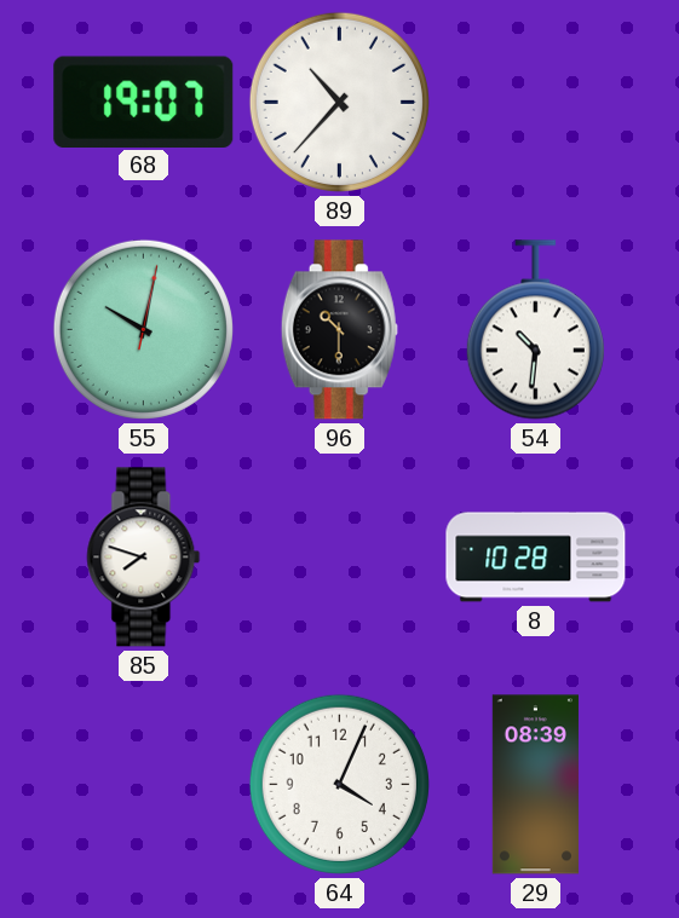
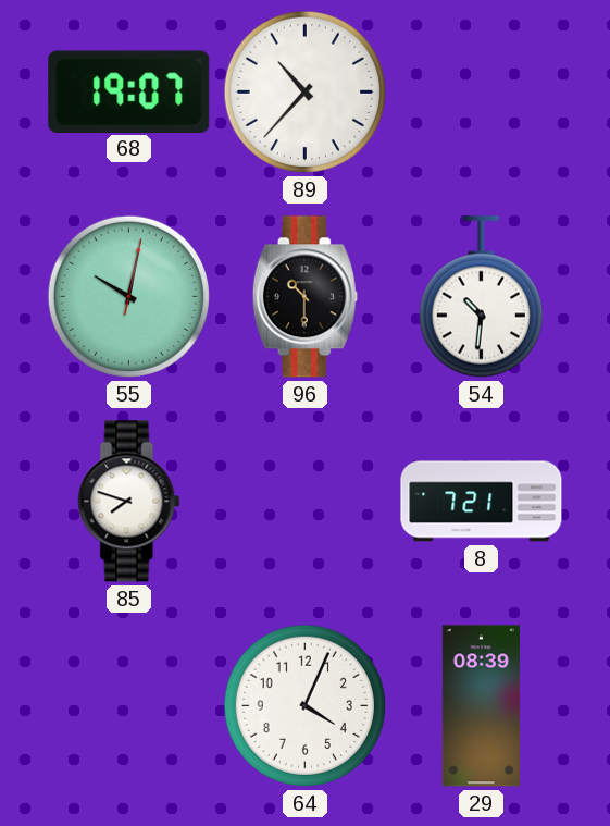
8: 10:28 -> 7:21 (482, 502)
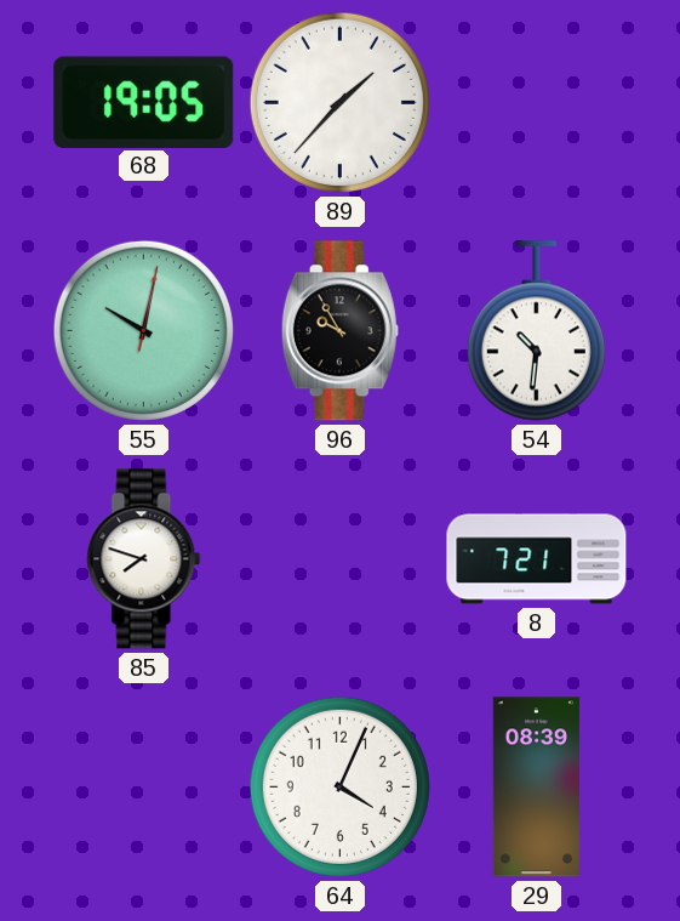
68: 19:07 -> 19:05 (144, 102)
89: 10:37 -> 1:37 (339, 102)
96: 10:30 -> 9:55 (339, 331)
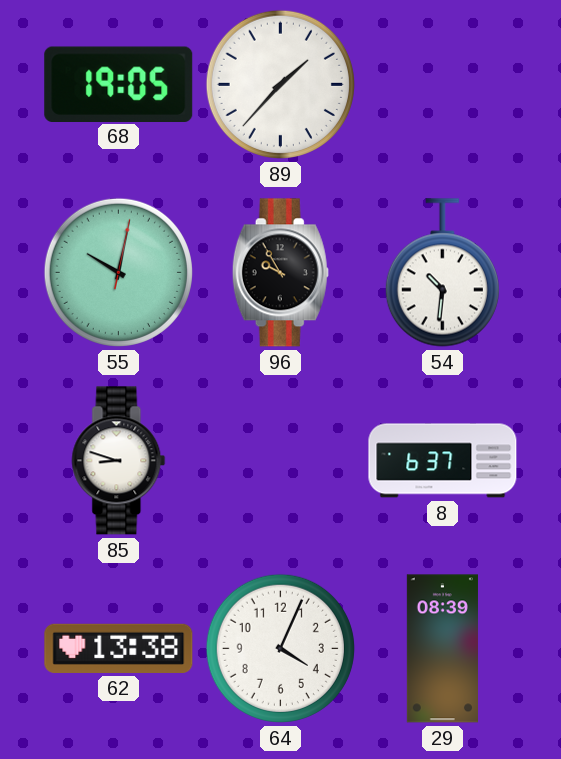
85: 7:48 -> 8:48 (119, 461)
8: 7:21 -> 6:37 (443, 461)
62: none -> 13:38 (119, 648)
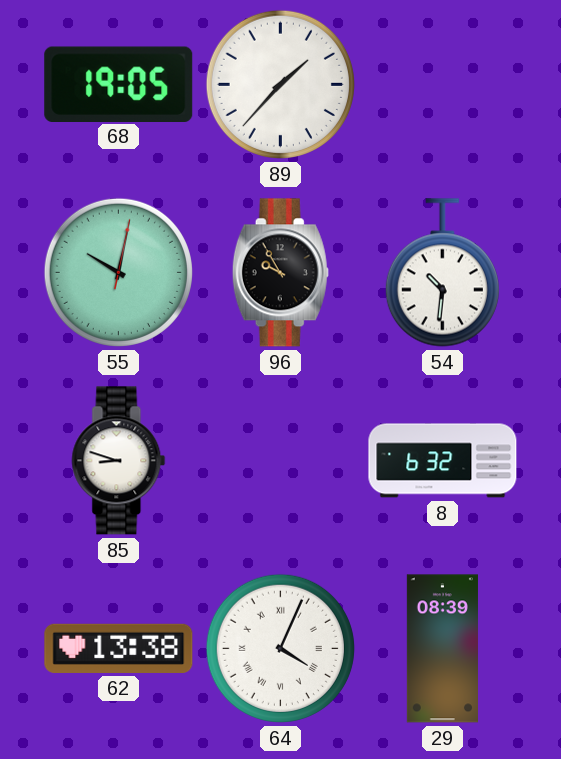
8: 6:37 -> 6:32 (443, 461)
64 numerals: Arabic -> Roman (280, 648)
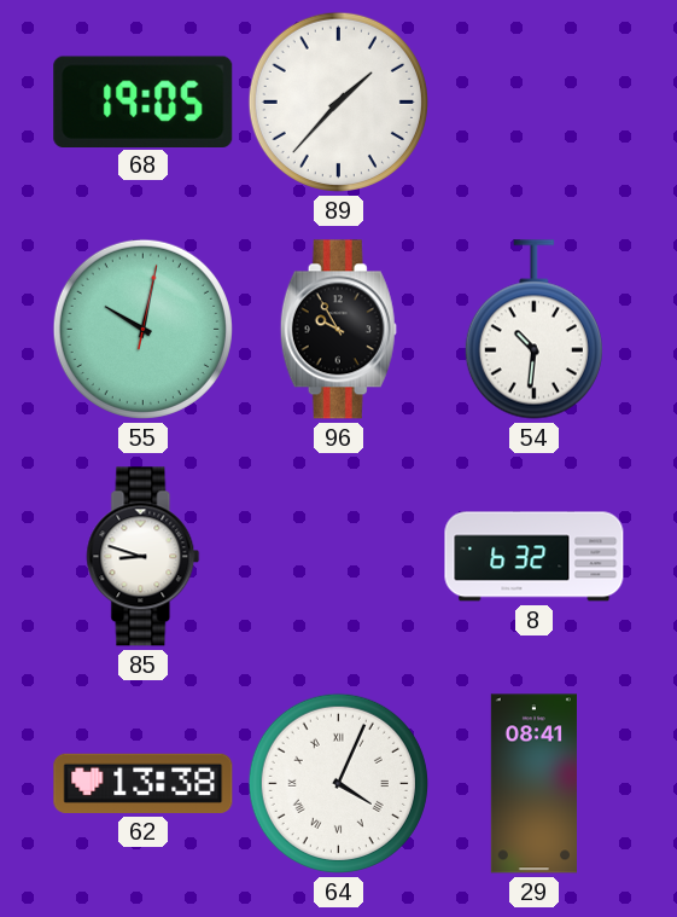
29: 08:39 -> 08:41 (533, 784)
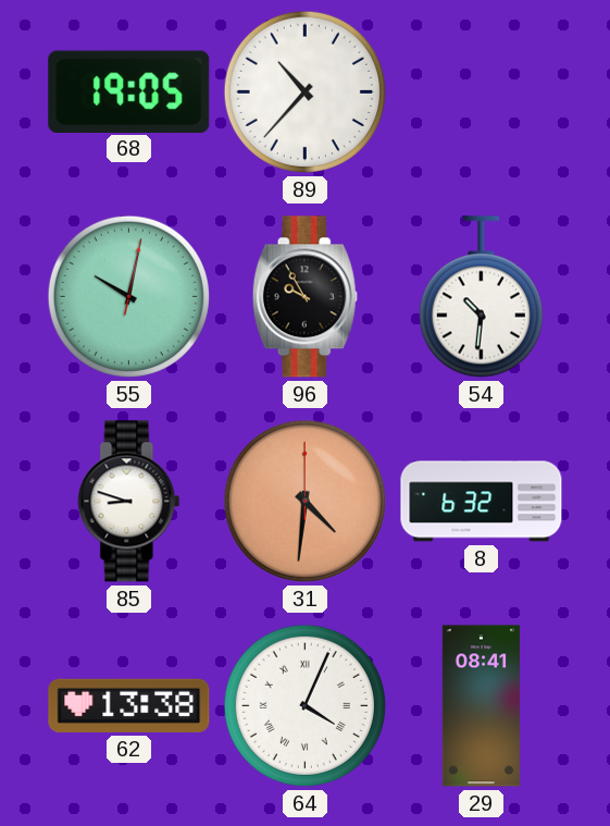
89: 1:37 -> 10:37 (304, 91)
31: none -> 4:31 (304, 501)
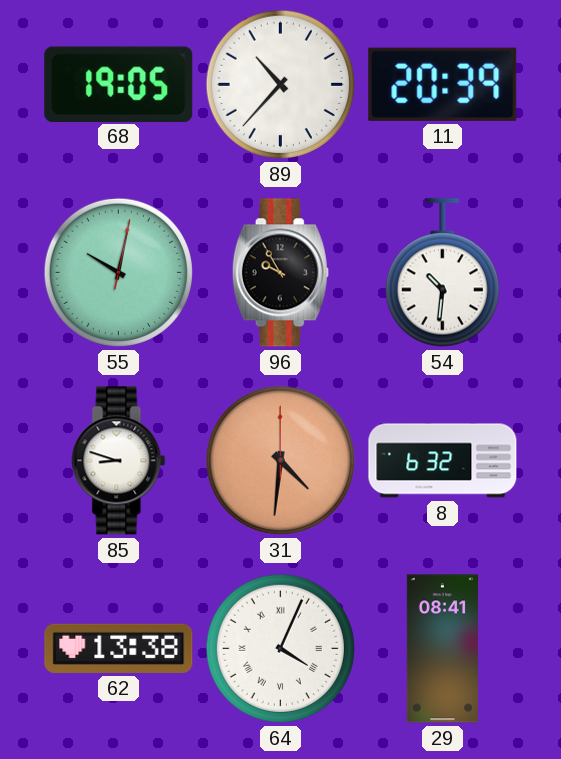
11: none -> 20:39 (443, 84)
